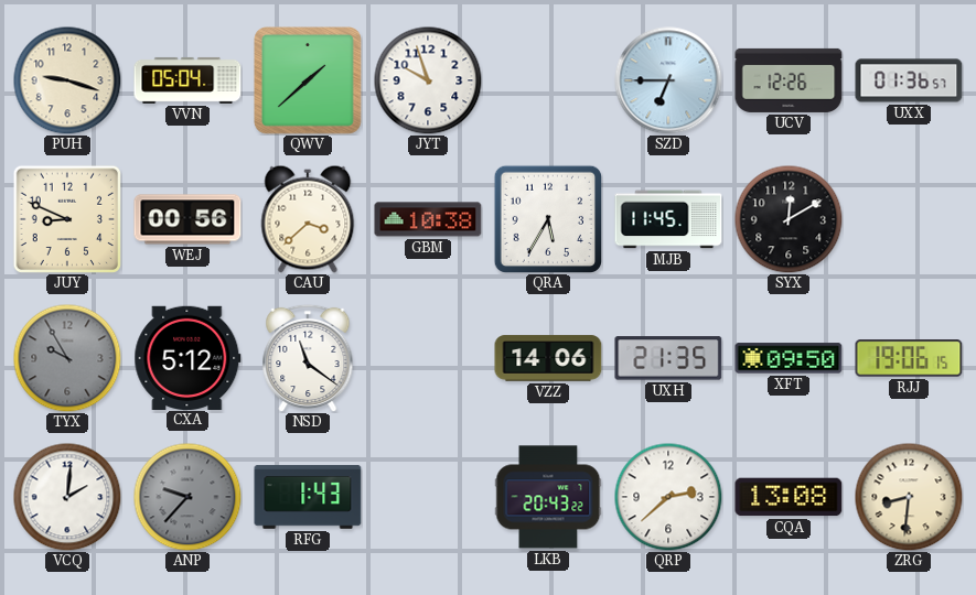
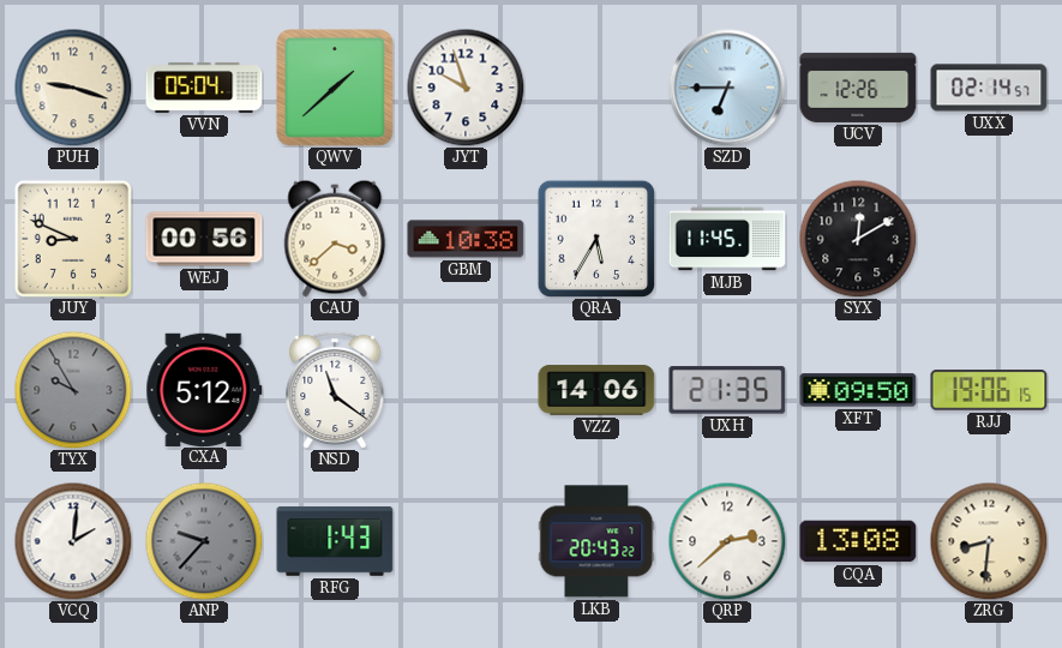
UXX: 01:36 -> 02:14 (989, 88)
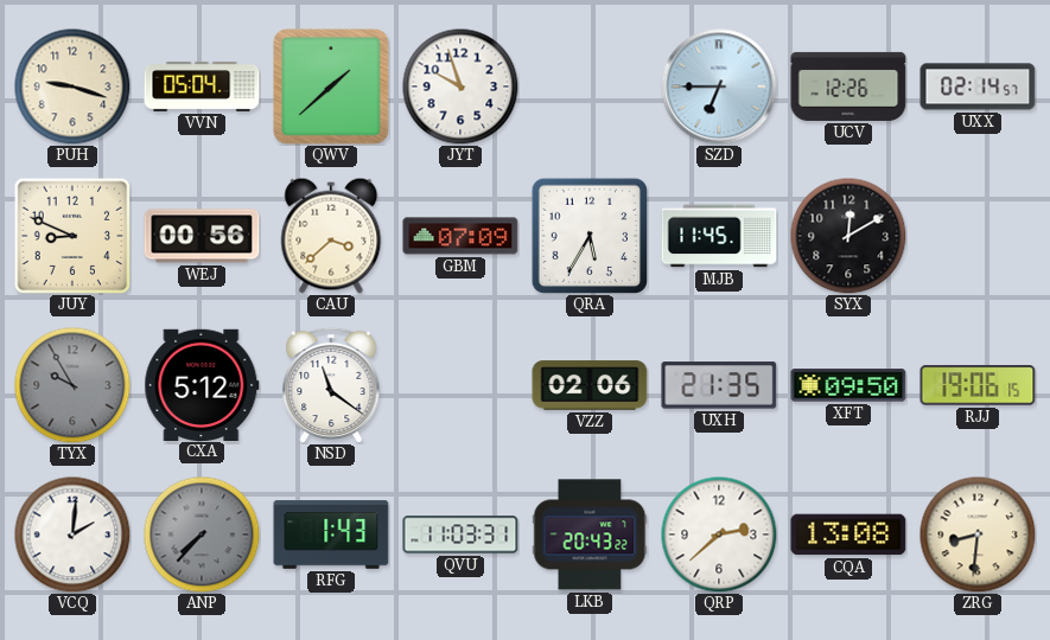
GBM: 10:38 -> 07:09 (460, 236)
VZZ: 14:06 -> 02:06 (590, 385)
ANP: 9:37 -> 7:37 (202, 535)
QVU: none -> 11:03 (460, 535)
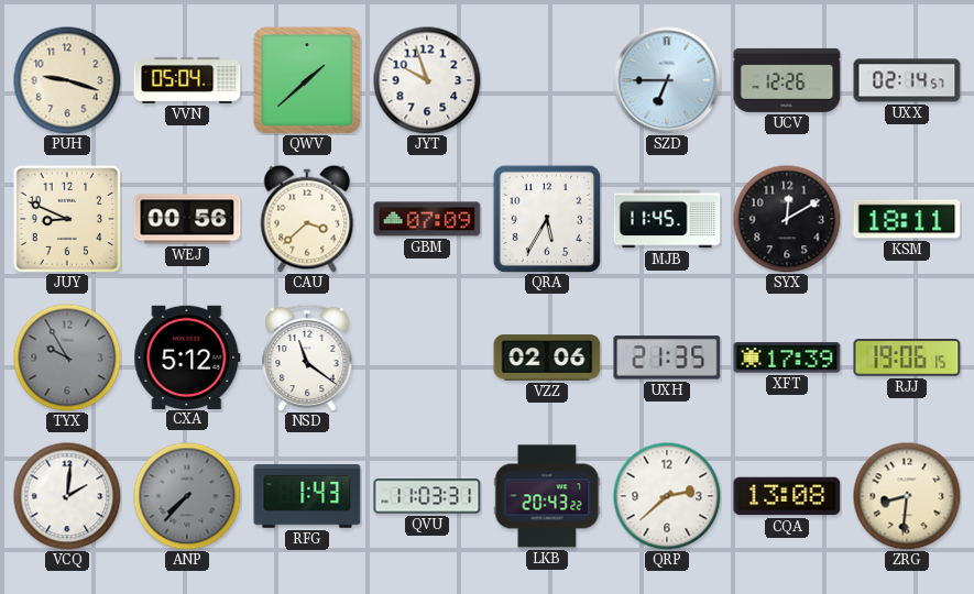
KSM: none -> 18:11 (907, 219)
XFT: 09:50 -> 17:39 (787, 358)
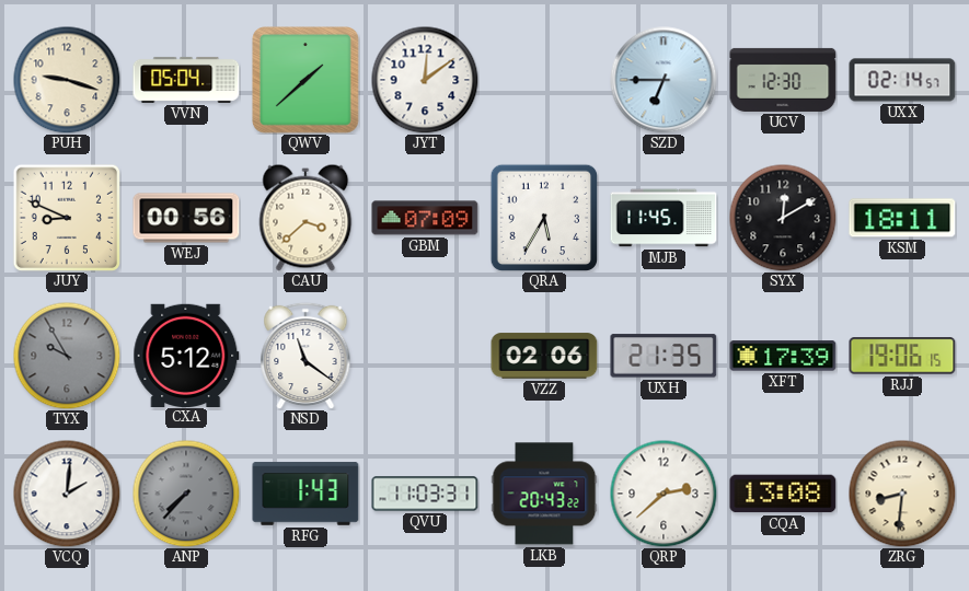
JYT: 9:57 -> 12:09 (425, 80)
UCV: 12:26 -> 12:30 (783, 80)
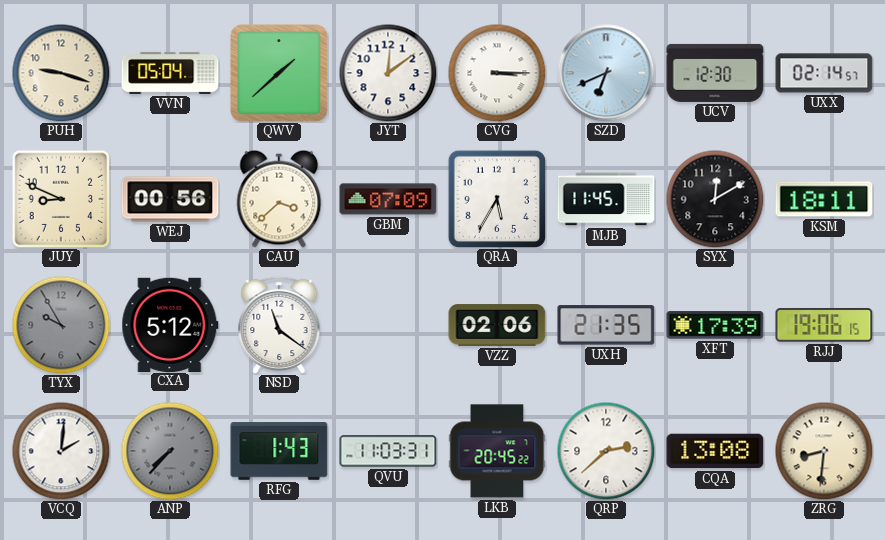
CVG: none -> 3:15 (497, 73)
SZD: 6:45 -> 6:41 (606, 73)
LKB: 20:43 -> 20:45 (497, 451)
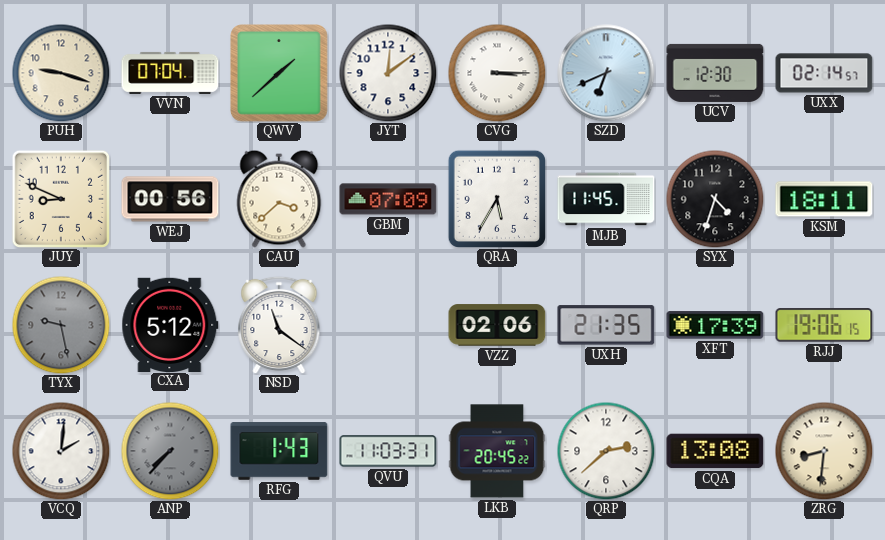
VVN: 05:04 -> 07:04 (170, 73)
SYX: 12:10 -> 4:33 (715, 199)
TYX: 9:55 -> 9:28 (61, 325)
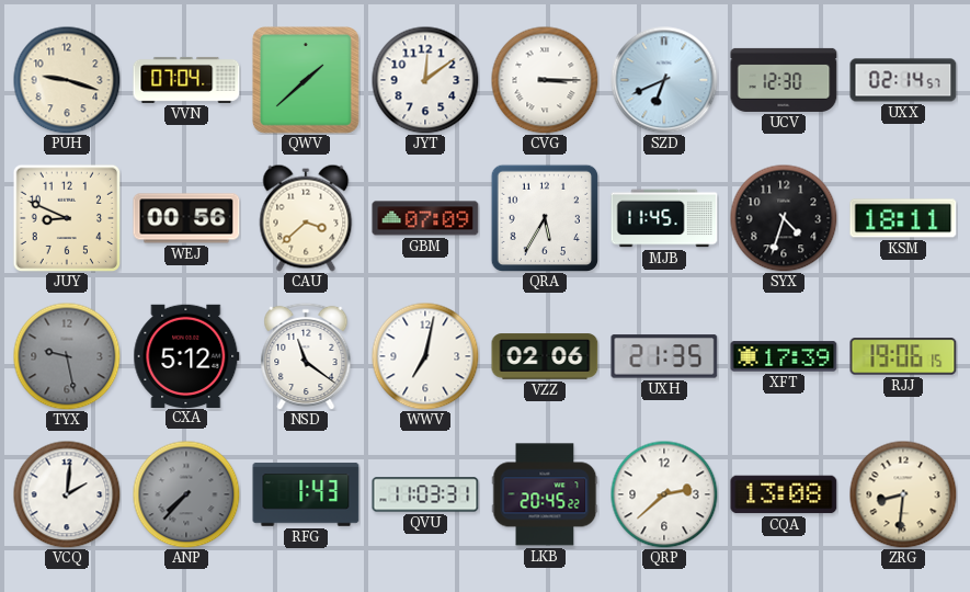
WWV: none -> 7:02 (425, 356)
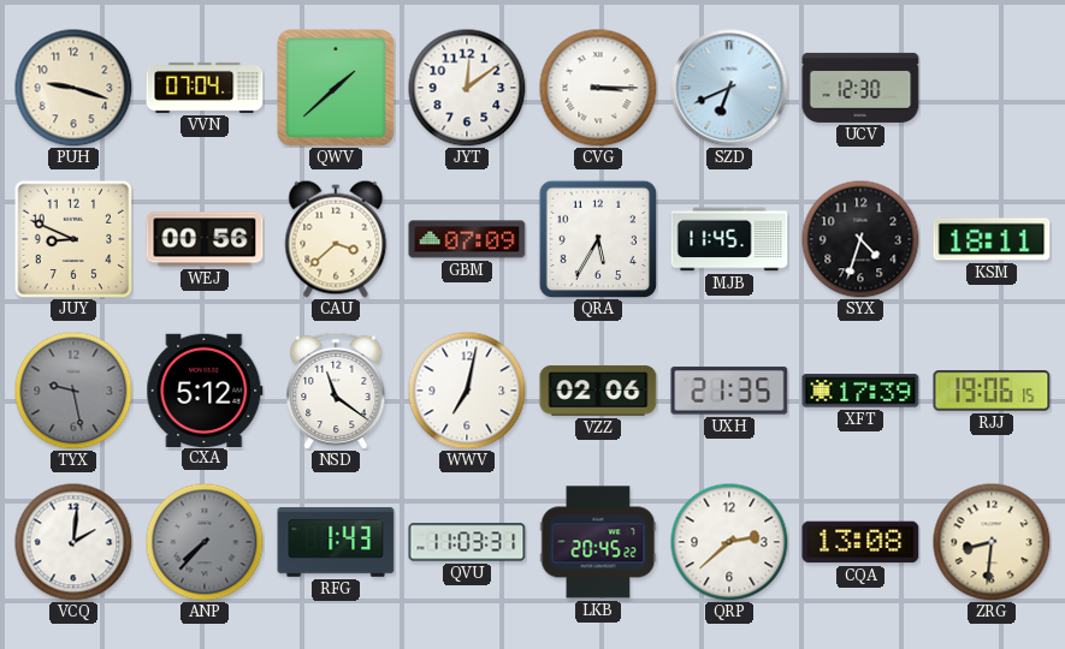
UXX: 02:14 -> none (903, 80)
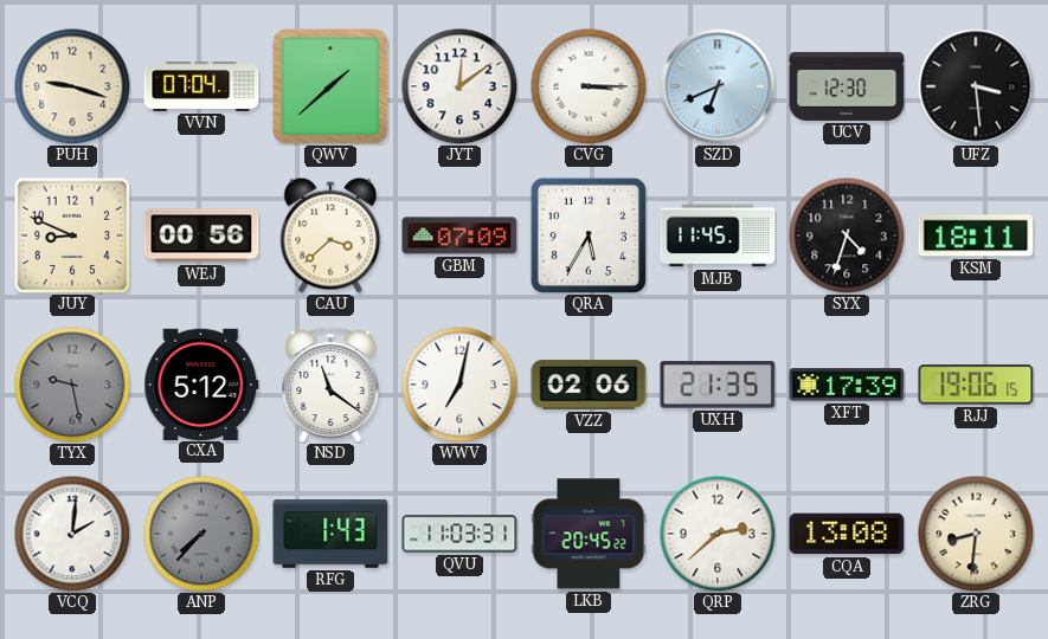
UFZ: none -> 3:29 (976, 86)
